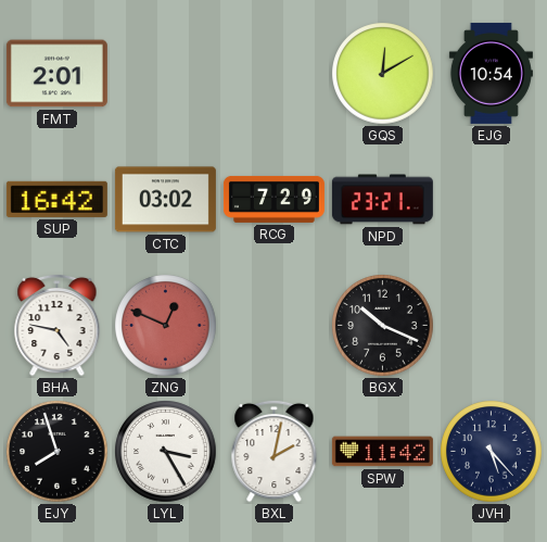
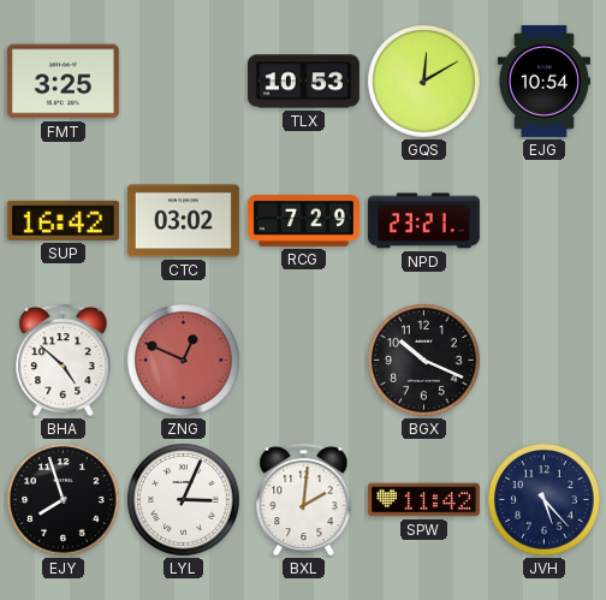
FMT: 2:01 -> 3:25 (63, 82)
TLX: none -> 10:53 (303, 82)
BHA: 4:47 -> 4:52 (64, 360)
LYL: 3:25 -> 3:04 (184, 500)
BXL: 2:02 -> 2:01 (304, 499)
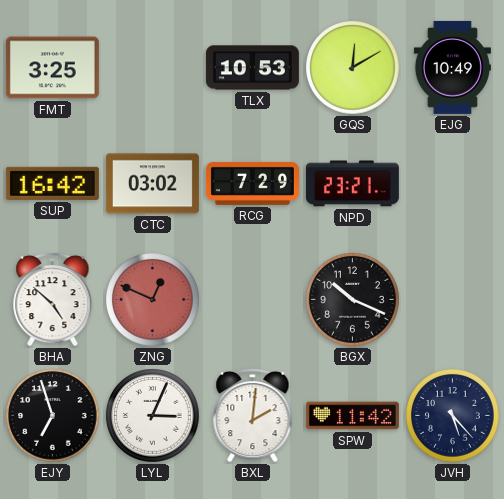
EJG: 10:54 -> 10:49 (452, 67)
EJY: 7:57 -> 6:57 (53, 416)
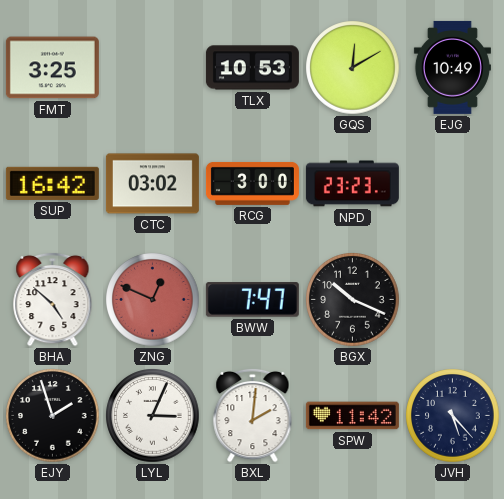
RCG: 7:29 -> 3:00 (252, 183)
NPD: 23:21 -> 23:23 (352, 184)
BWW: none -> 7:47 (252, 300)
EJY: 6:57 -> 1:57 (53, 416)
